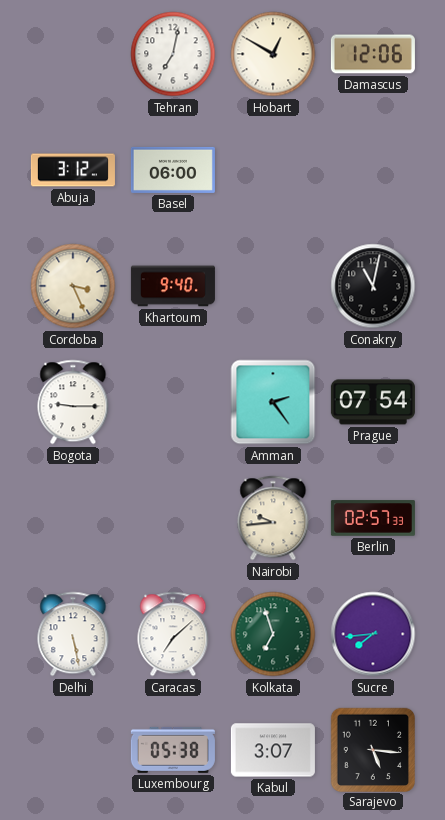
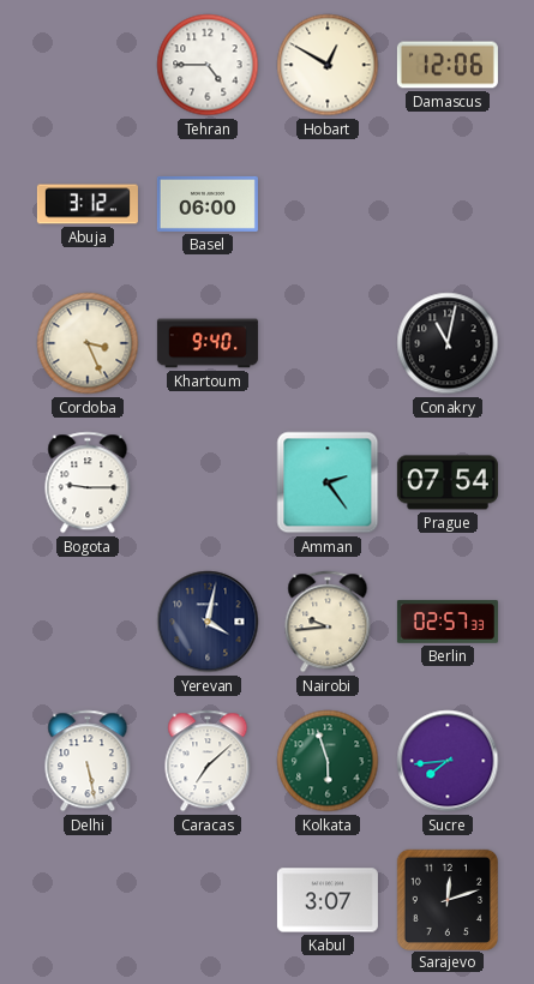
Tehran: 7:02 -> 4:45 (208, 65)
Yerevan: none -> 4:02 (208, 622)
Kolkata: 6:57 -> 5:57 (328, 761)
Luxembourg: 05:38 -> none (173, 750)
Sarajevo: 5:16 -> 12:12 (446, 899)
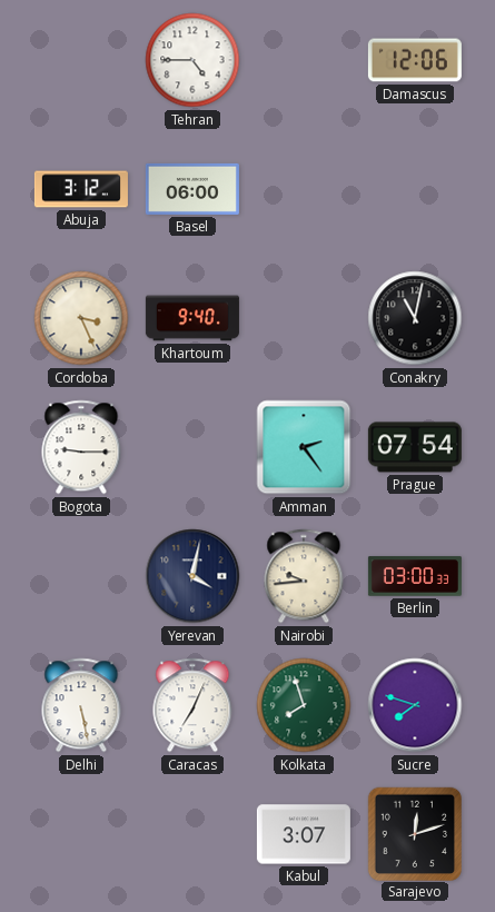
Hobart: 12:50 -> none (328, 65)
Berlin: 02:57 -> 03:00 (415, 576)
Caracas: 7:08 -> 7:04 (192, 705)
Kolkata: 5:57 -> 7:57 (304, 705)
Sucre: 7:44 -> 7:48 (415, 705)
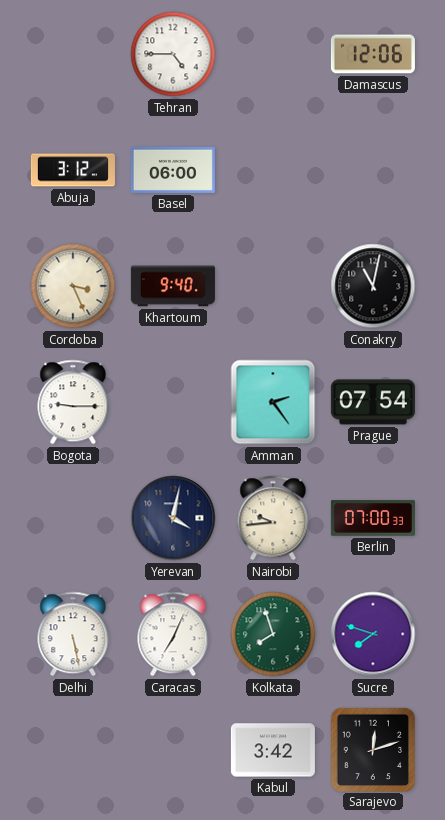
Berlin: 03:00 -> 07:00 (373, 518)
Kabul: 3:07 -> 3:42 (273, 750)
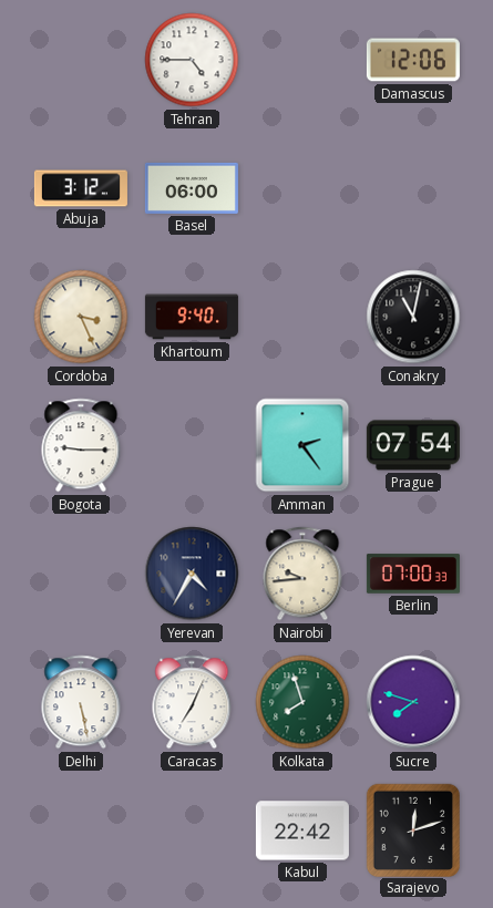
Yerevan: 4:02 -> 4:35 (192, 574)
Kabul: 3:42 -> 22:42 (302, 830)
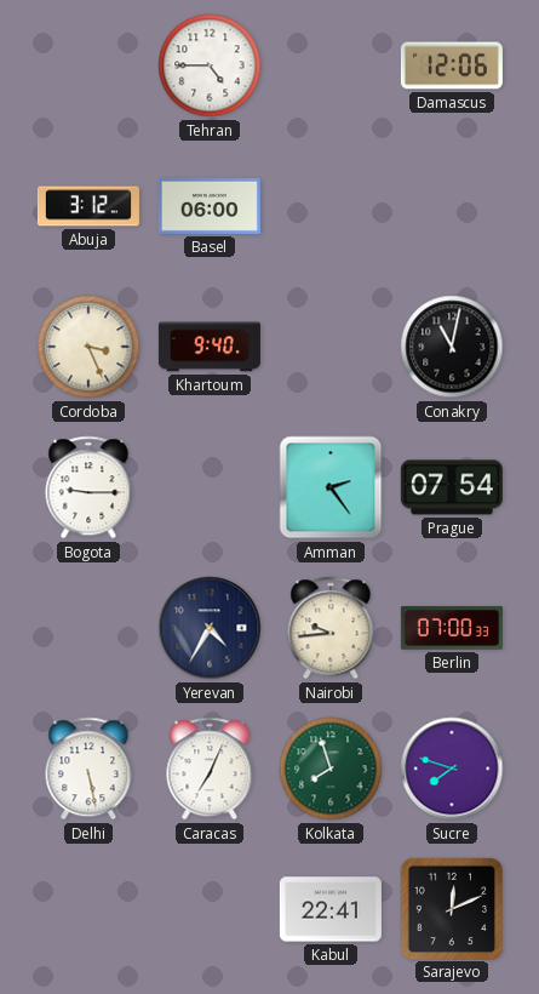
Kabul: 22:42 -> 22:41 (331, 909)
Sarajevo: 12:12 -> 12:11 (451, 908)
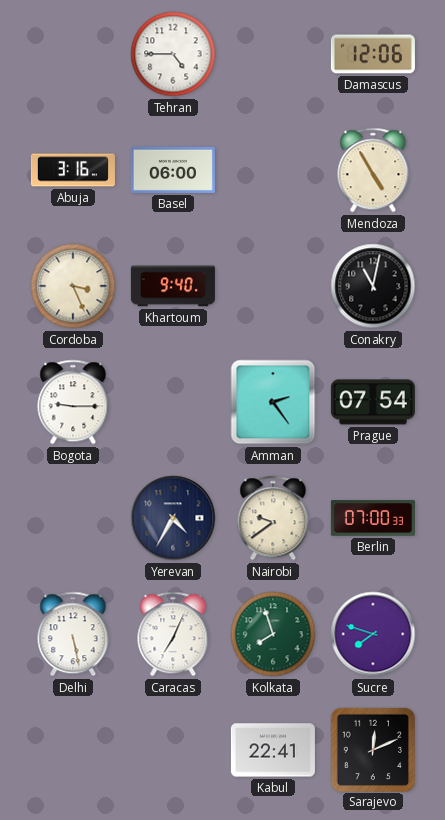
Abuja: 3:12 -> 3:16 (73, 170)
Mendoza: none -> 4:55 (373, 170)
Nairobi: 9:44 -> 9:39 (273, 518)
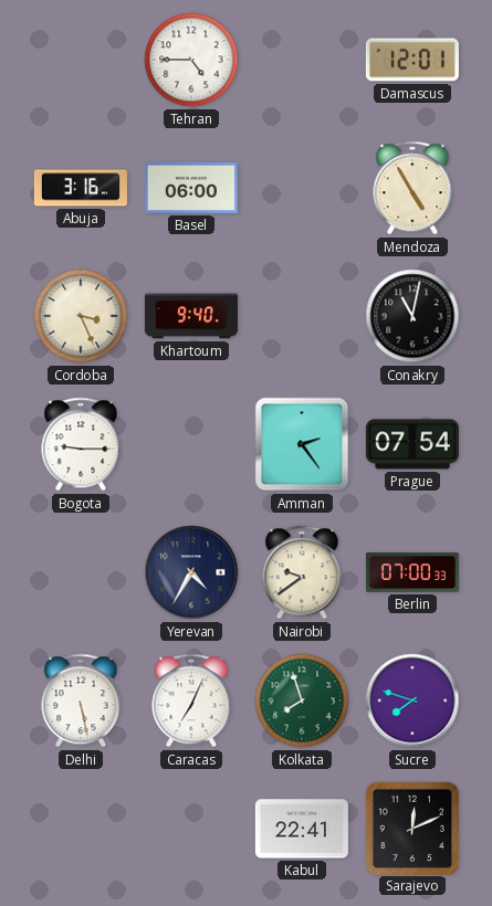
Damascus: 12:06 -> 12:01 (412, 60)
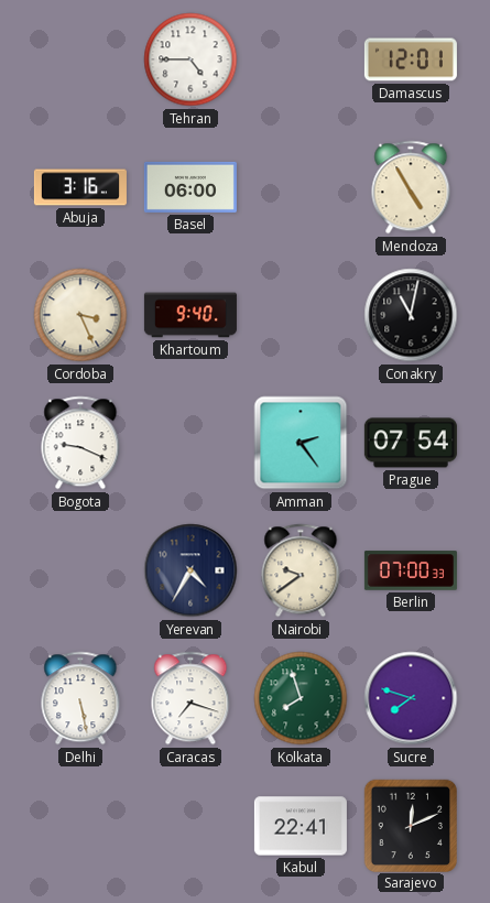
Bogota: 9:15 -> 9:19 (80, 443)
Caracas: 7:04 -> 7:18 (190, 698)
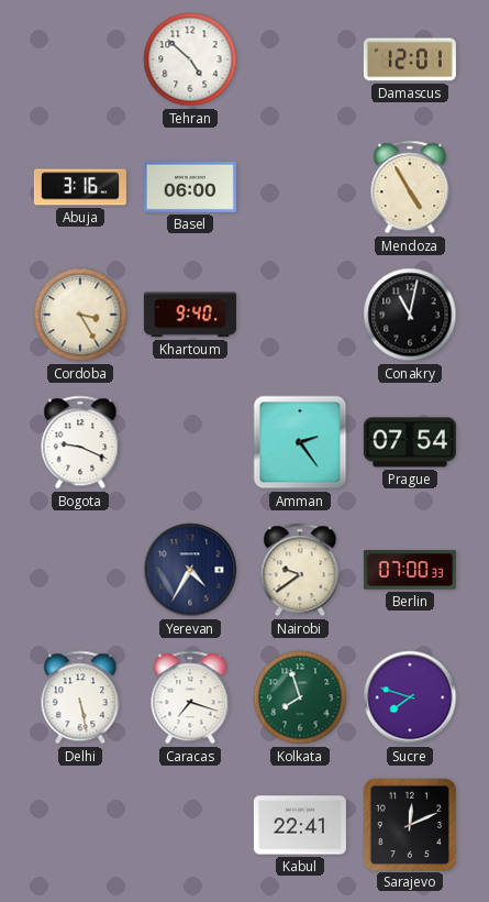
Tehran: 4:45 -> 4:52 (190, 59)
Cordoba: 3:26 -> 3:25 (80, 315)
